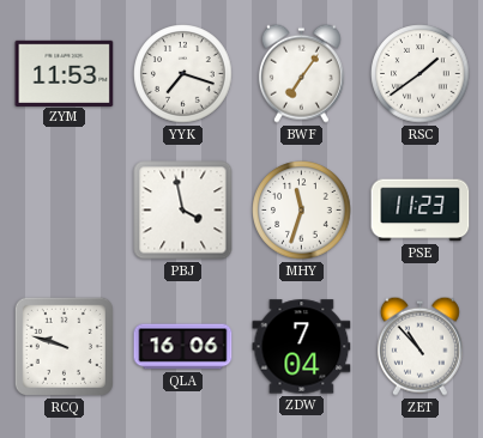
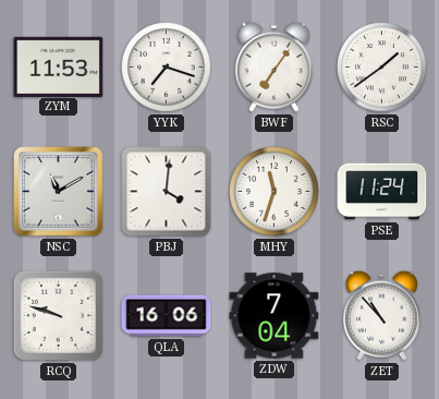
NSC: none -> 11:10 (59, 192)
PBJ: 3:58 -> 4:01 (167, 192)
PSE: 11:23 -> 11:24 (382, 192)
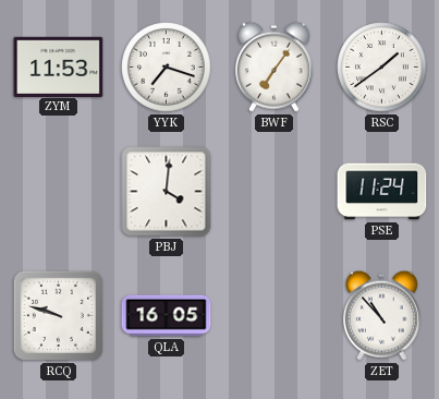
NSC: 11:10 -> none (59, 192)
MHY: 11:33 -> none (275, 192)
QLA: 16:06 -> 16:05 (167, 316)
ZDW: 7:04 -> none (275, 316)
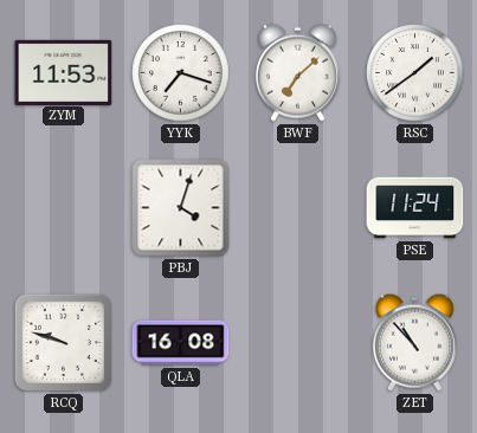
BWF: 7:06 -> 7:08 (297, 72)
PBJ: 4:01 -> 4:03 (181, 208)
QLA: 16:05 -> 16:08 (181, 343)
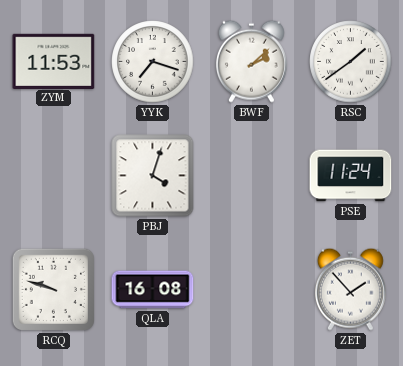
BWF: 7:08 -> 2:08 (251, 61)
ZET: 10:53 -> 1:53 (350, 289)
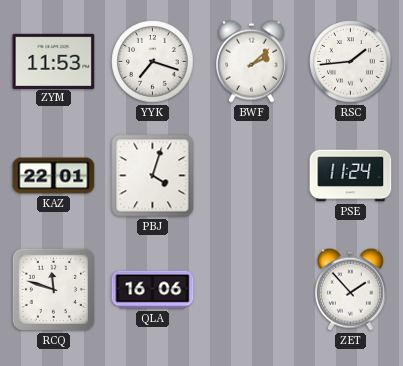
RSC: 1:39 -> 1:44 (351, 62)
KAZ: none -> 22:01 (54, 176)
RCQ: 9:48 -> 11:48 (53, 289)
QLA: 16:08 -> 16:06 (153, 290)
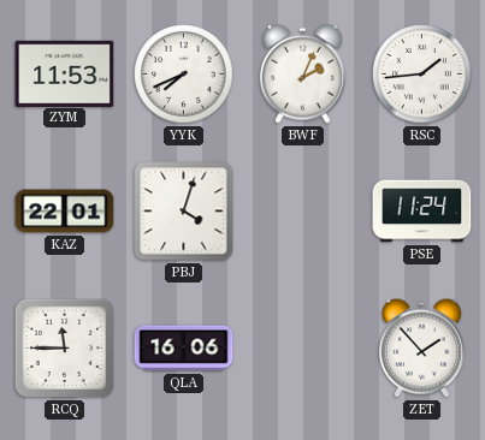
YYK: 7:18 -> 7:41 (184, 75)
BWF: 2:08 -> 2:04 (302, 73)
RCQ: 11:48 -> 11:45 (64, 347)
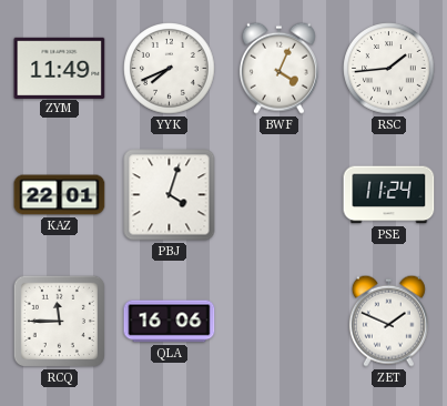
ZYM: 11:53 -> 11:49 (60, 68)
BWF: 2:04 -> 4:04 (278, 68)
ZET: 1:53 -> 1:49 (388, 321)
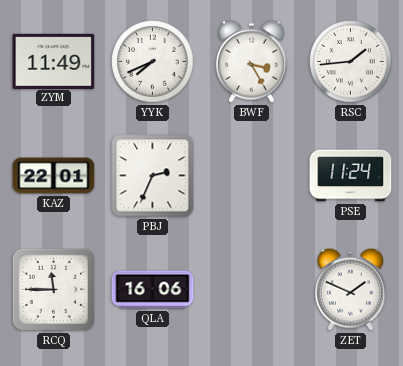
BWF: 4:04 -> 3:25 (251, 61)
PBJ: 4:03 -> 2:34 (153, 176)
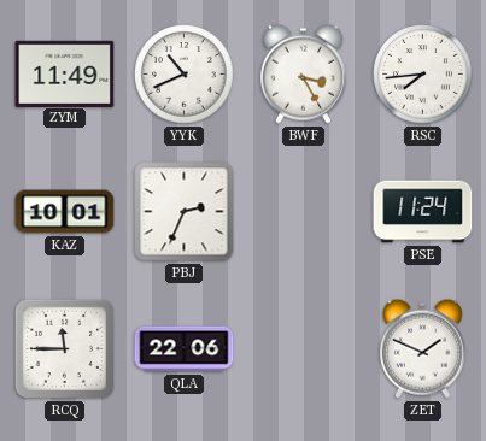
YYK: 7:41 -> 10:41 (185, 75)
RSC: 1:44 -> 7:44 (423, 75)
KAZ: 22:01 -> 10:01 (65, 212)
QLA: 16:06 -> 22:06 (185, 349)
